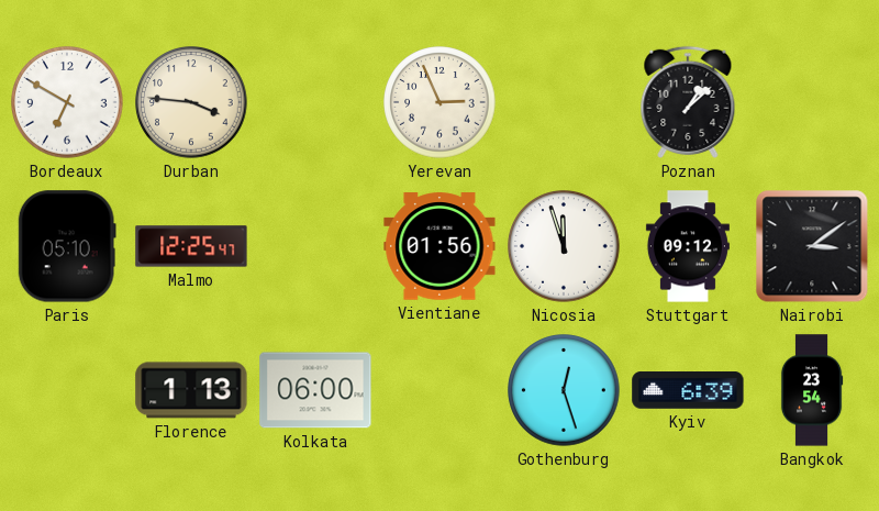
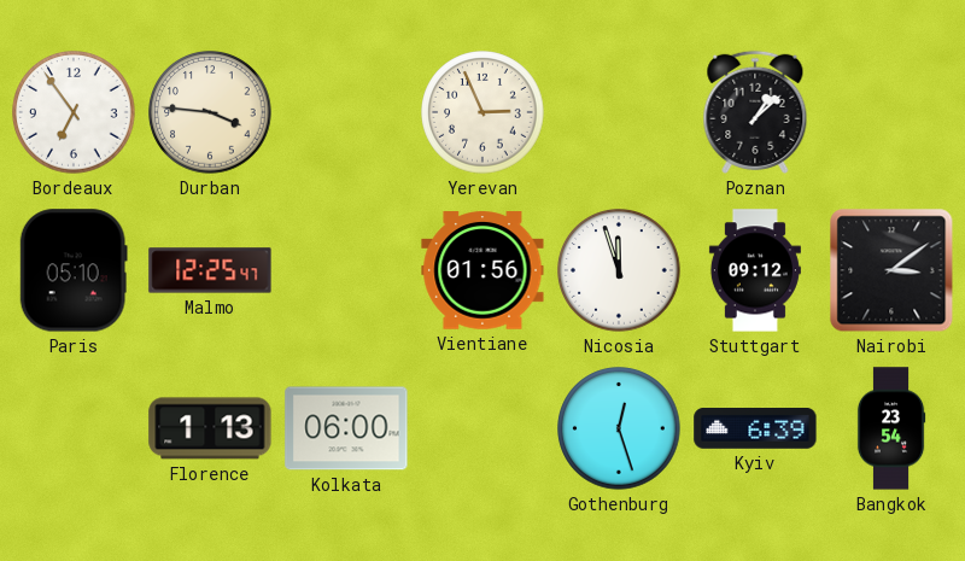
Bordeaux: 6:50 -> 6:54 (74, 112)
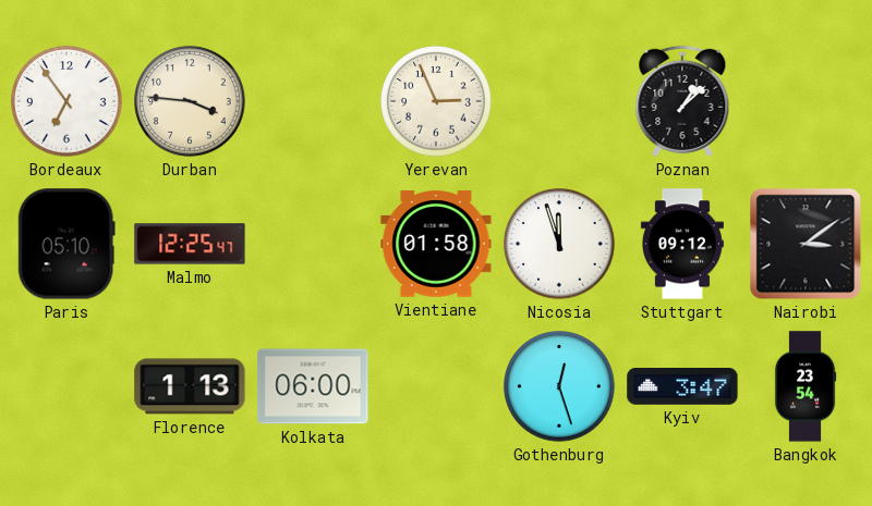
Vientiane: 01:56 -> 01:58 (436, 244)
Kyiv: 6:39 -> 3:47 (682, 387)
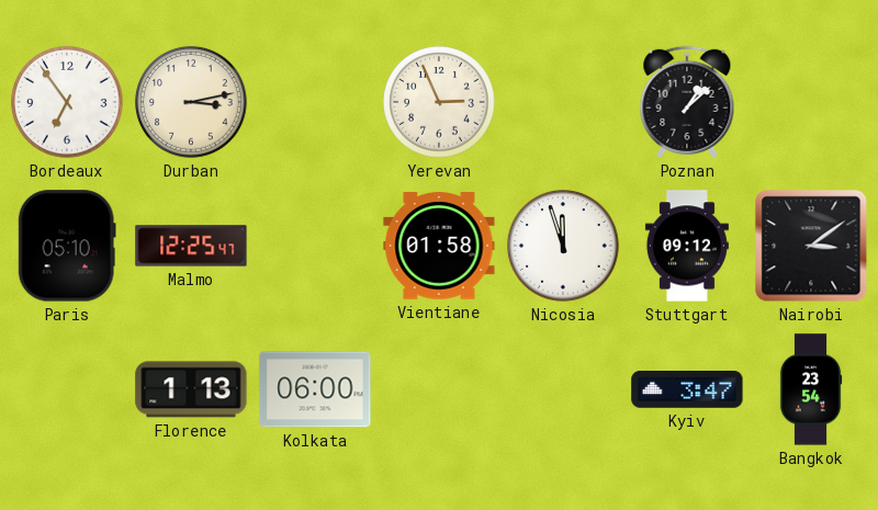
Durban: 3:46 -> 3:13 (191, 102)
Gothenburg: 12:27 -> none (559, 386)
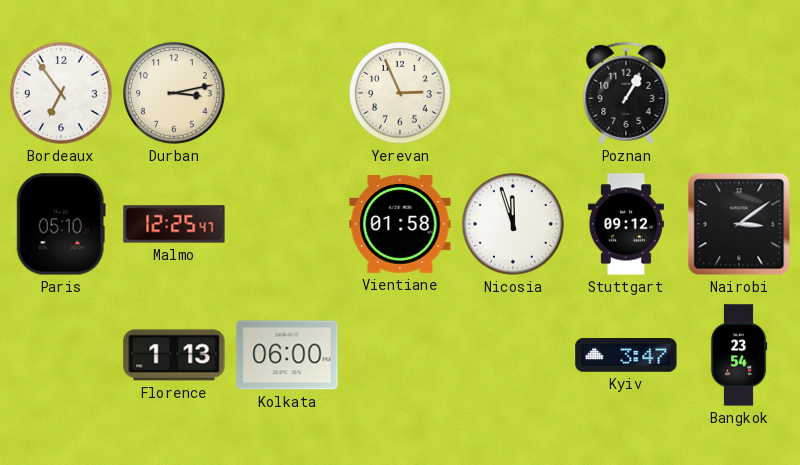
Poznan: 1:08 -> 1:05 (626, 93)
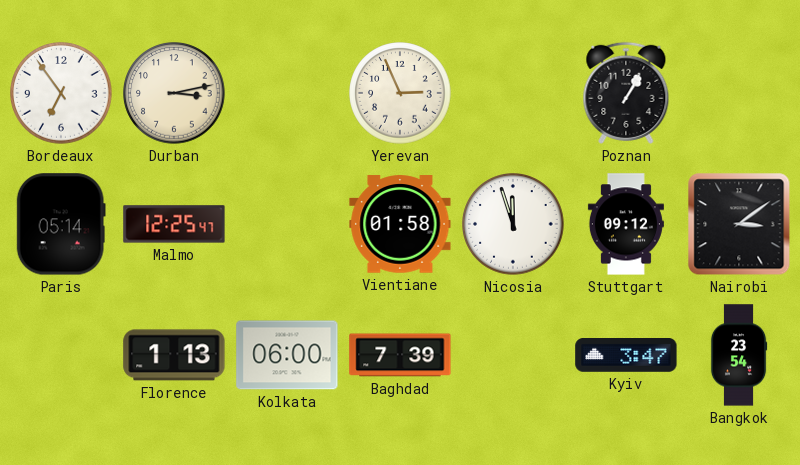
Paris: 05:10 -> 05:14 (61, 224)
Baghdad: none -> 7:39 (400, 355)
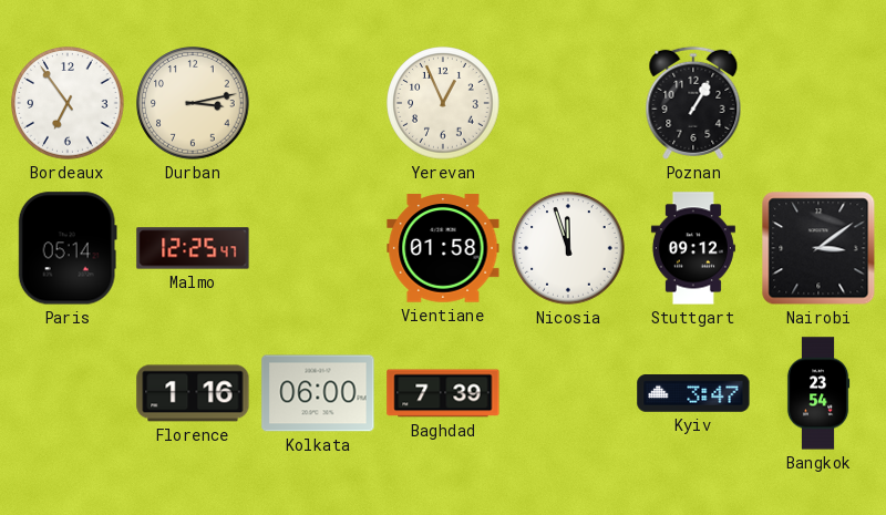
Yerevan: 2:56 -> 12:56 (443, 103)
Florence: 1:13 -> 1:16 (193, 393)
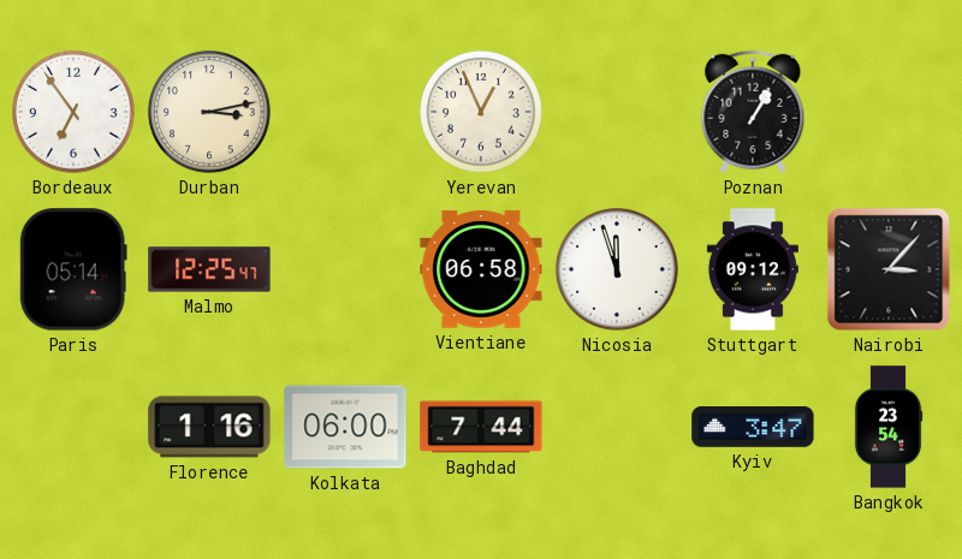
Vientiane: 01:58 -> 06:58 (481, 269)
Nairobi: 3:09 -> 3:07 (889, 269)
Baghdad: 7:39 -> 7:44 (481, 427)
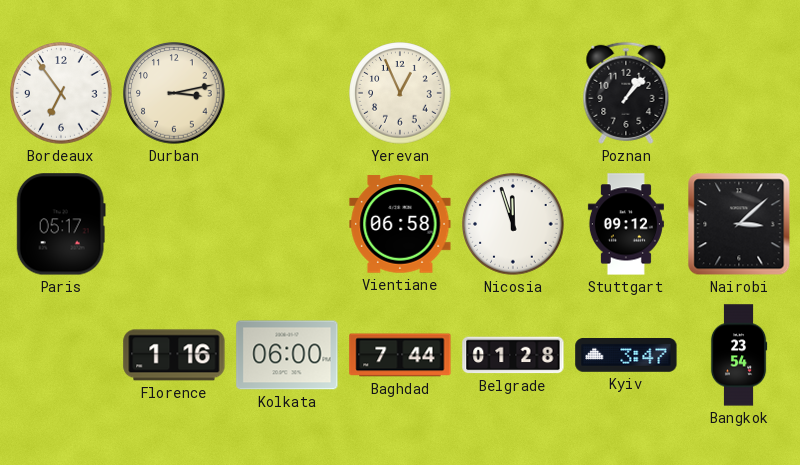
Poznan: 1:05 -> 1:07 (626, 93)
Paris: 05:14 -> 05:17 (61, 224)
Malmo: 12:25 -> none (209, 269)
Nairobi: 3:07 -> 3:08 (739, 224)
Belgrade: none -> 01:28 (513, 355)
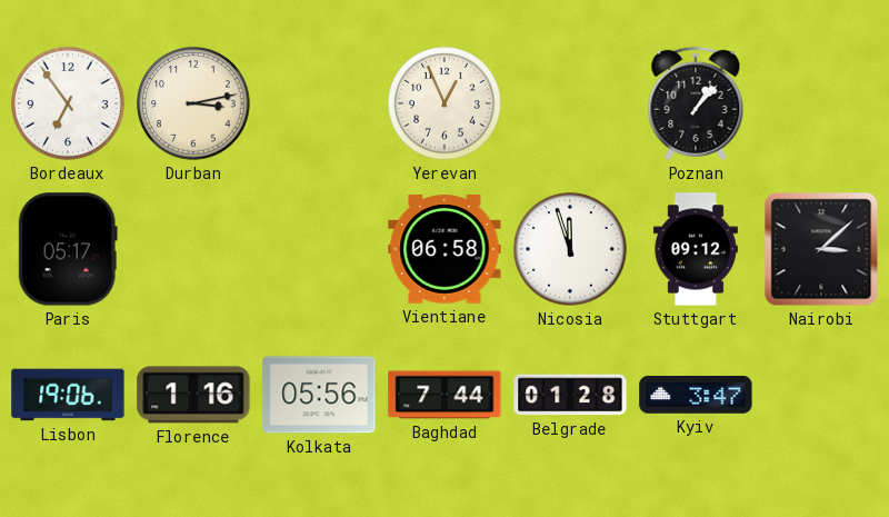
Lisbon: none -> 19:06 (68, 395)
Kolkata: 06:00 -> 05:56 (319, 395)
Bangkok: 23:54 -> none (739, 355)
